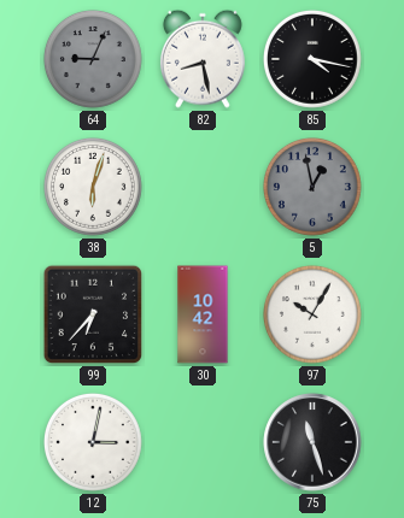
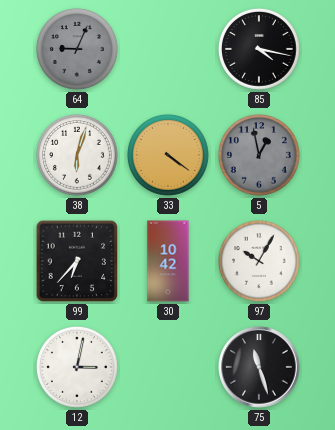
82: 8:28 -> none (203, 59)
33: none -> 4:21 (169, 156)
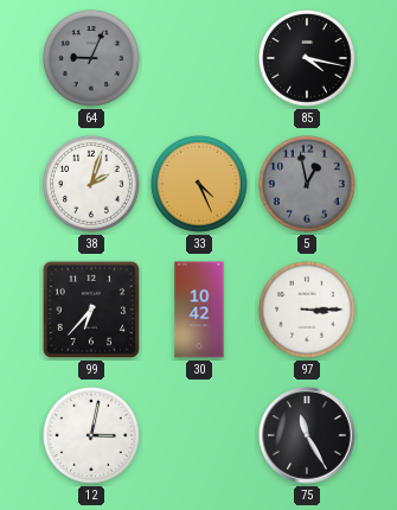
38: 6:03 -> 2:03 (92, 185)
33: 4:21 -> 4:26 (200, 185)
97: 10:05 -> 3:15 (308, 311)
75: 11:27 -> 11:25 (307, 435)
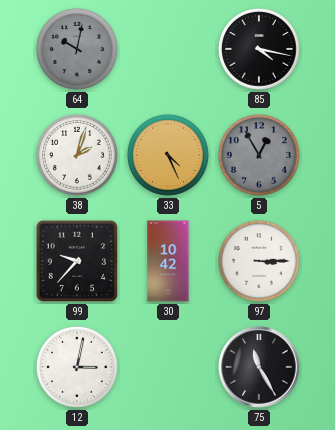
64: 9:04 -> 10:02 (78, 50)
5: 12:58 -> 12:55 (260, 156)
99: 6:37 -> 9:37 (77, 261)
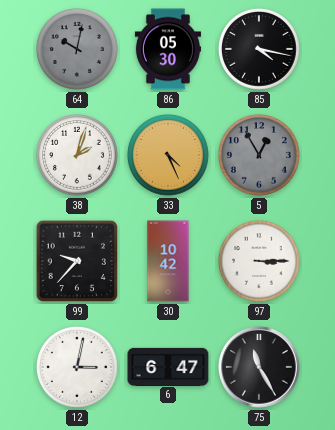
86: none -> 05:30 (168, 49)
6: none -> 6:47 (168, 366)
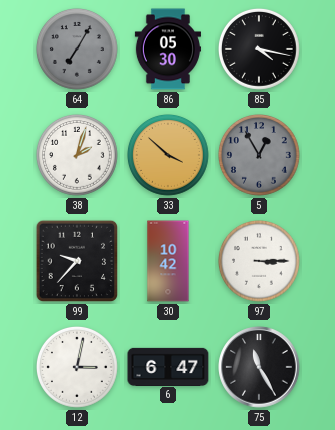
64: 10:02 -> 7:05 (78, 50)
33: 4:26 -> 3:52 (169, 156)
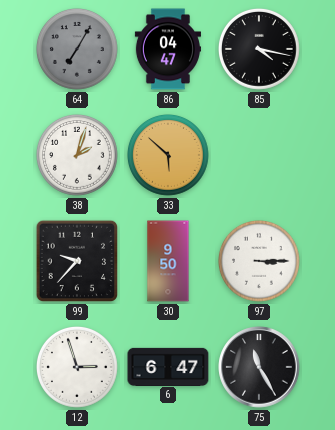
86: 05:30 -> 04:47 (168, 49)
33: 3:52 -> 5:52 (169, 156)
5: 12:55 -> none (260, 156)
30: 10:42 -> 9:50 (168, 261)
12: 3:02 -> 2:57 (78, 368)
